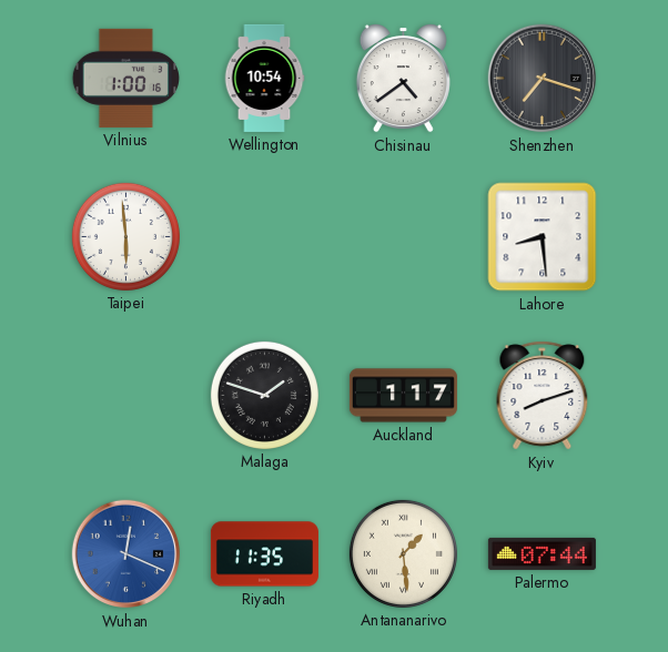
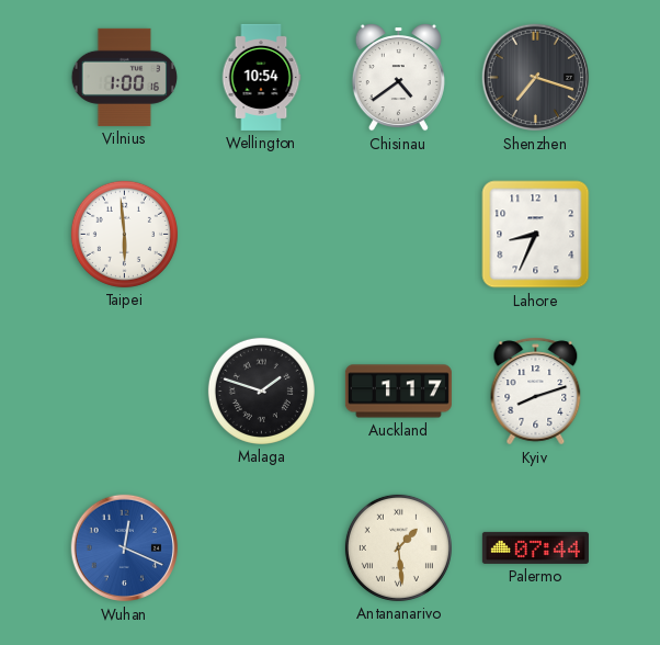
Lahore: 8:29 -> 8:34 (536, 235)
Riyadh: 11:35 -> none (264, 554)
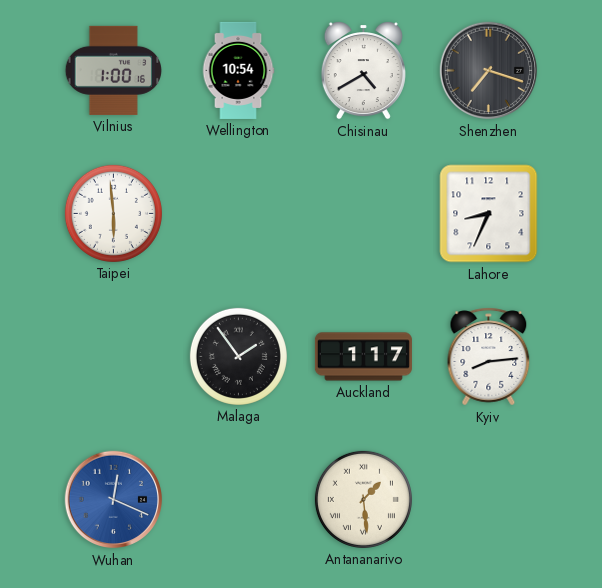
Chisinau: 4:39 -> 4:40 (363, 71)
Malaga: 1:48 -> 1:54 (238, 356)
Kyiv: 8:12 -> 8:14 (489, 357)
Palermo: 07:44 -> none (535, 547)
